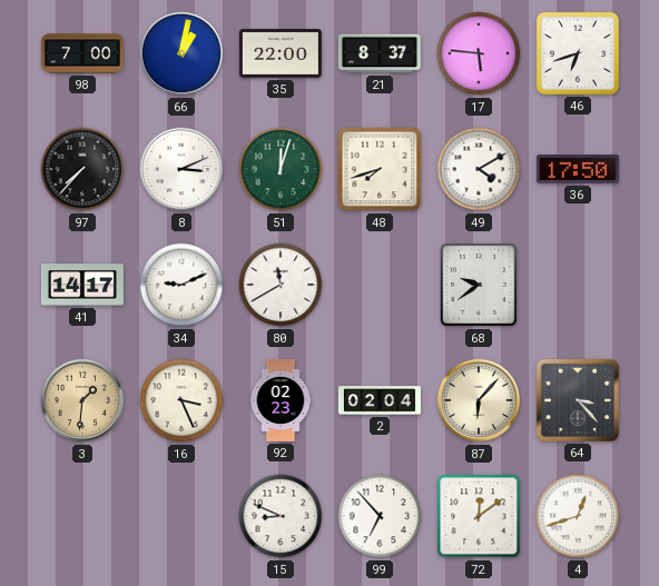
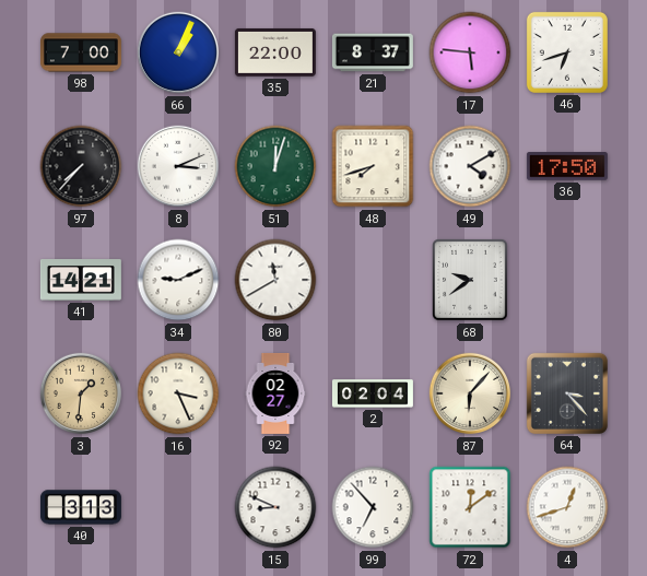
66: 1:02 -> 1:04 (178, 52)
41: 14:17 -> 14:21 (81, 280)
92: 02:23 -> 02:27 (275, 393)
40: none -> 3:13 (81, 507)
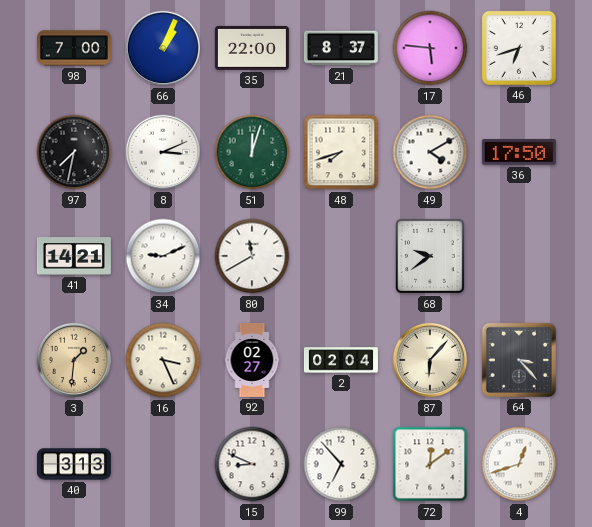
97: 7:37 -> 7:32 (74, 152)
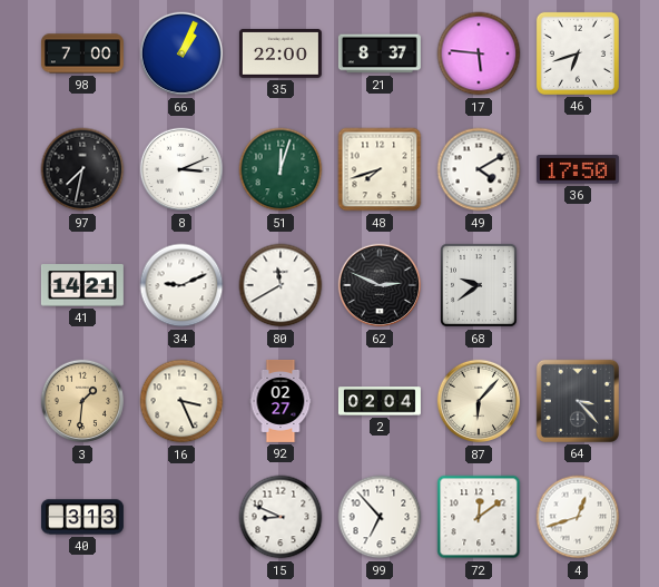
62: none -> 2:49 (380, 285)
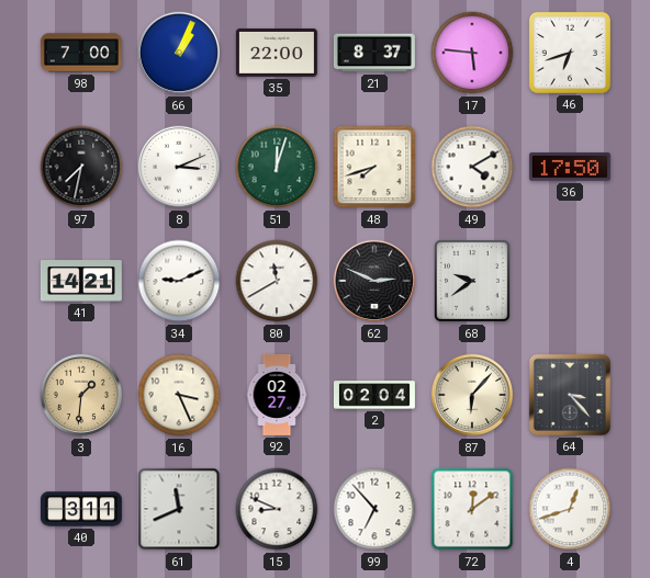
40: 3:13 -> 3:11 (81, 509)
61: none -> 11:41 (179, 509)
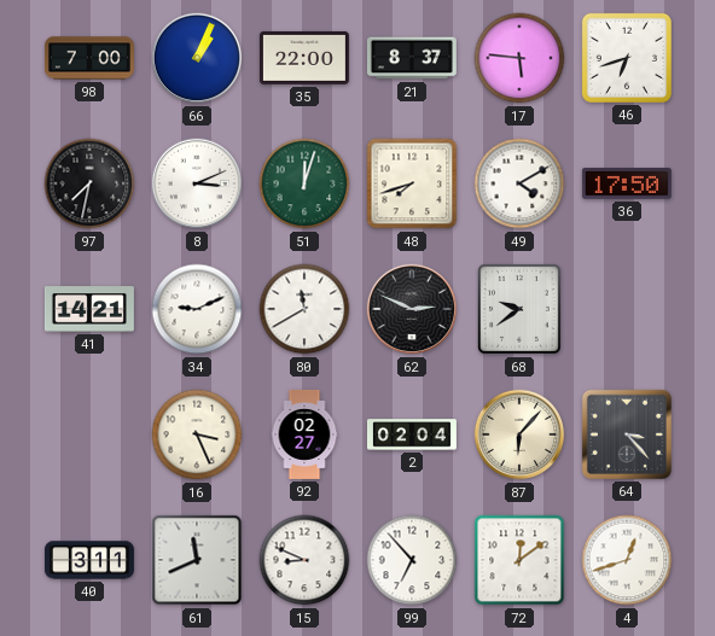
3: 1:31 -> none (81, 395)
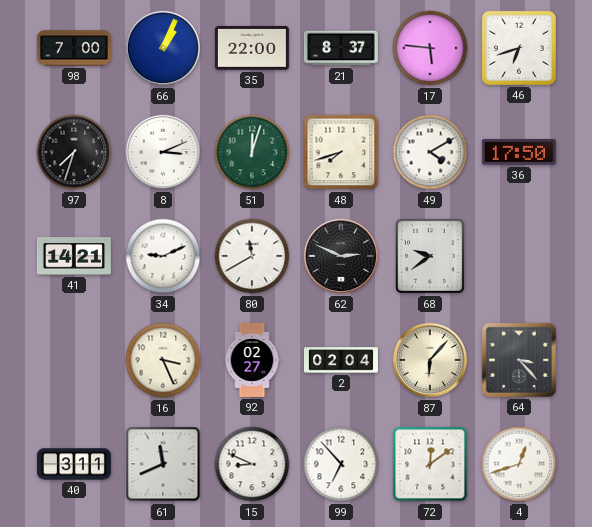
97: 7:32 -> 7:33 (74, 152)
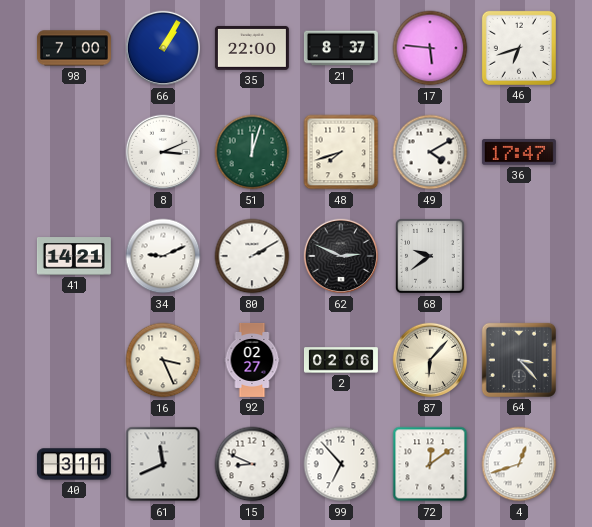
66: 1:04 -> 1:05 (163, 48)
97: 7:33 -> none (74, 152)
36: 17:50 -> 17:47 (519, 152)
80: 11:40 -> 2:10 (252, 256)
2: 02:04 -> 02:06 (341, 360)
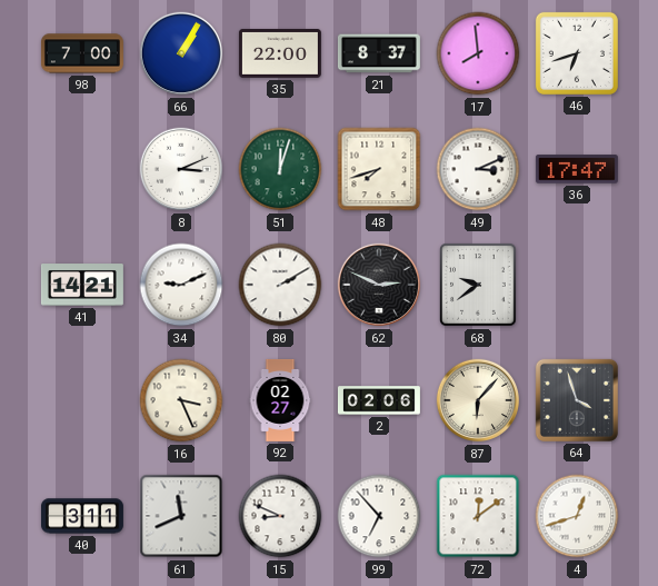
17: 5:46 -> 7:59 (478, 53)
49: 4:10 -> 3:11 (478, 169)
64: 3:23 -> 3:57 (577, 400)
